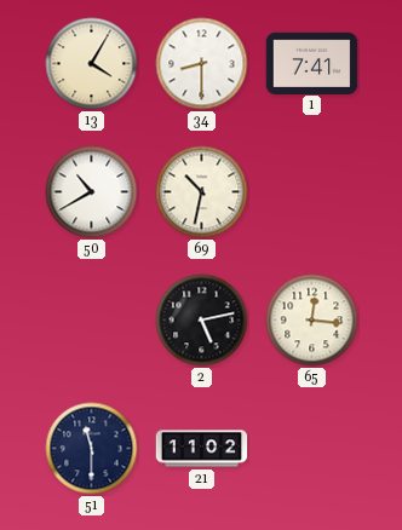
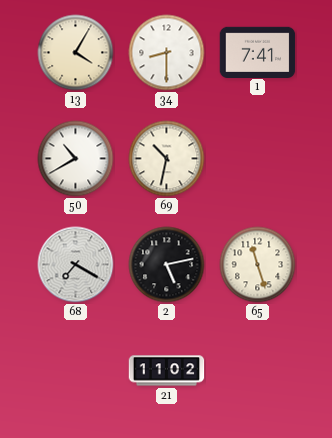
68: none -> 7:20 (76, 265)
65: 12:16 -> 11:27 (258, 265)
51: 11:30 -> none (92, 449)
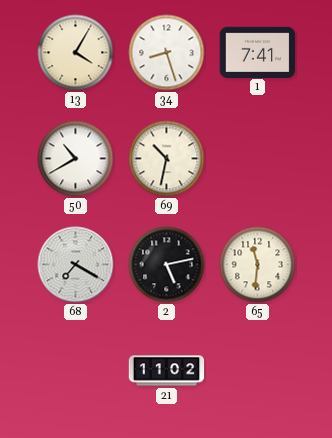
34: 8:30 -> 8:27 (167, 53)
65: 11:27 -> 11:31 (258, 265)
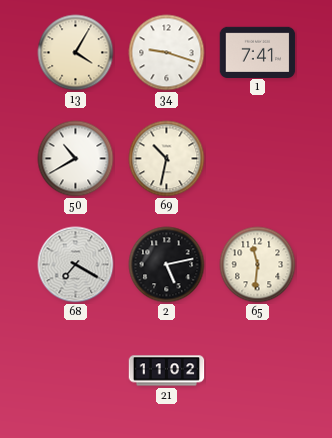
34: 8:27 -> 9:18 (167, 53)
